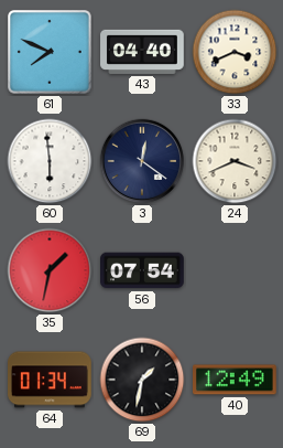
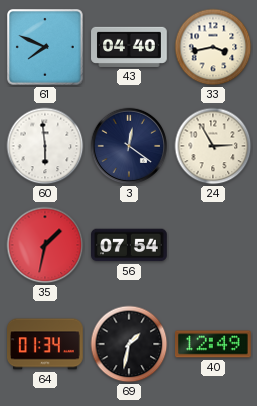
33: 3:41 -> 3:43 (213, 47)
24: 3:41 -> 2:55 (213, 146)
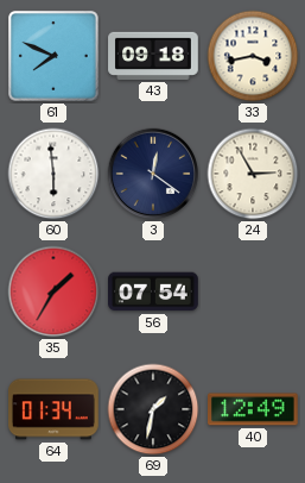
43: 04:40 -> 09:18 (153, 56)
35: 1:32 -> 1:35 (53, 291)
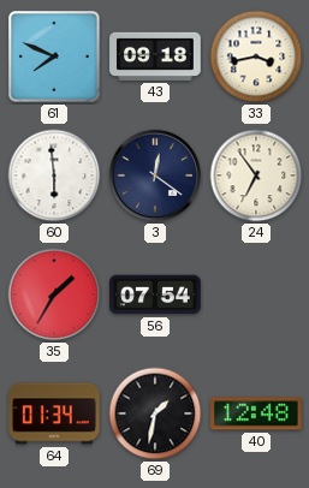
24: 2:55 -> 6:54 (256, 175)
40: 12:49 -> 12:48 (257, 413)
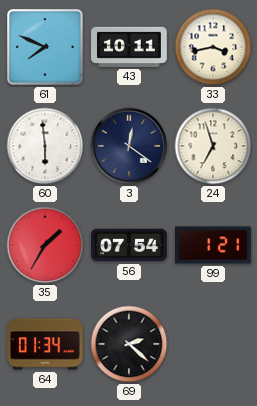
43: 09:18 -> 10:11 (129, 47)
24: 6:54 -> 6:57 (213, 146)
99: none -> 1:21 (213, 245)
69: 1:32 -> 2:22 (129, 344)
40: 12:48 -> none (257, 413)
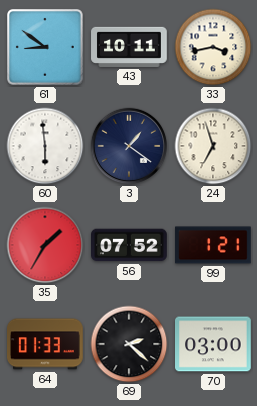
61: 7:49 -> 8:51 (46, 48)
3: 12:21 -> 1:21 (129, 146)
56: 07:54 -> 07:52 (129, 245)
64: 01:34 -> 01:33 (46, 344)
70: none -> 03:00 (214, 344)
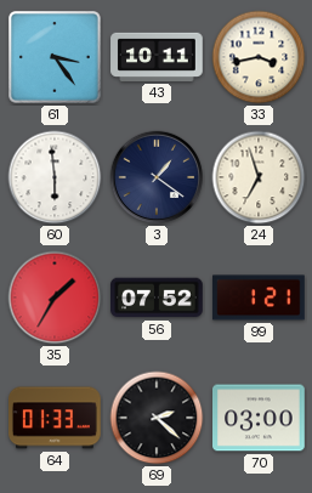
61: 8:51 -> 3:24 (56, 58)
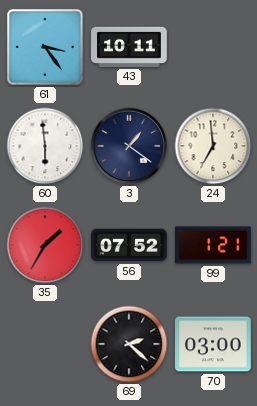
33: 3:43 -> none (259, 57)
24: 6:57 -> 6:59 (213, 146)
64: 01:33 -> none (56, 418)
